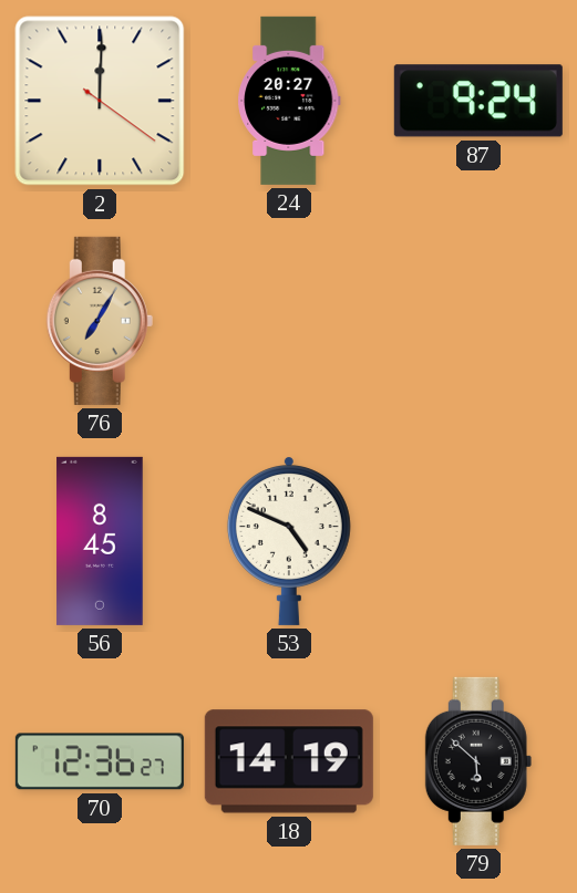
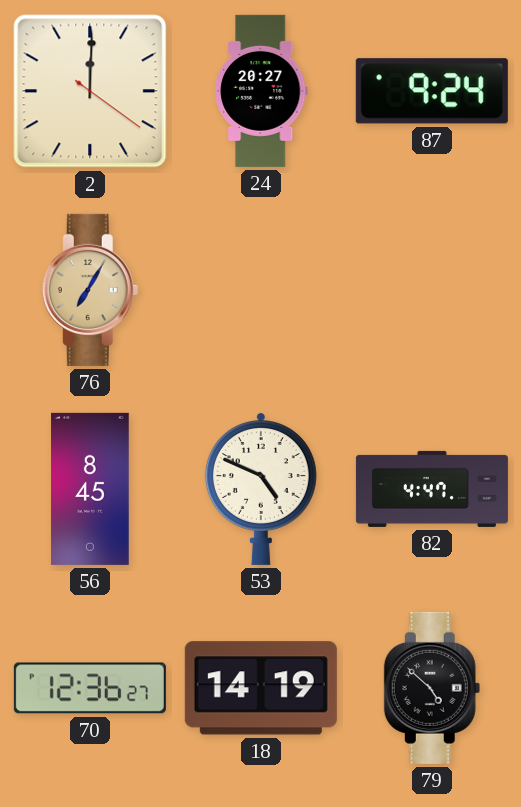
82: none -> 4:47 (432, 489)
79: 5:52 -> 4:52 (432, 688)
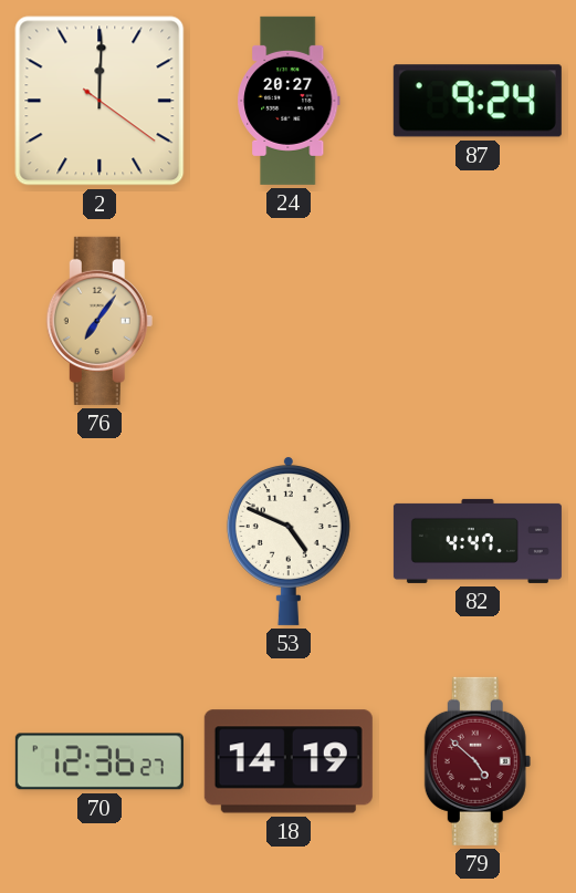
76: 7:05 -> 7:06 (100, 321)
56: 8:45 -> none (90, 489)
79 dial: black -> burgundy (478, 761)
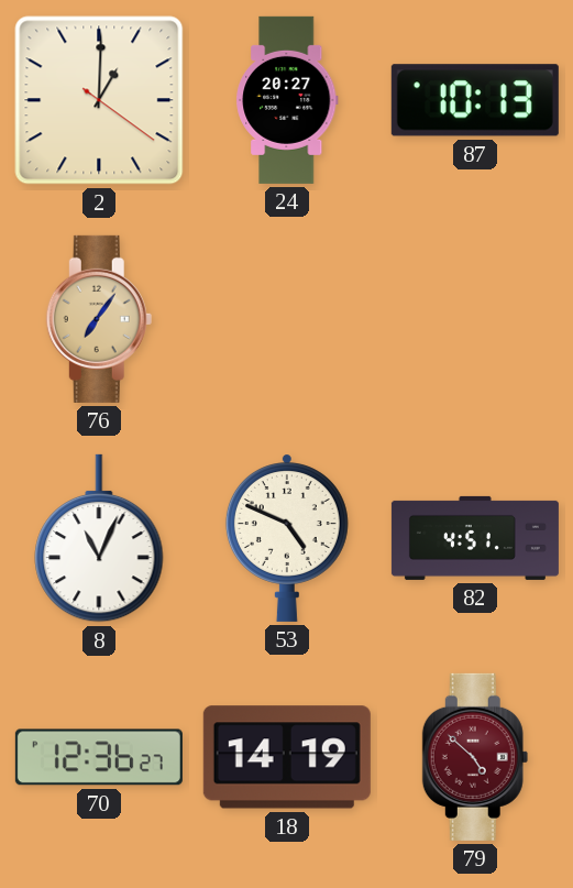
2: 12:00 -> 1:00 (99, 100)
87: 9:24 -> 10:13 (475, 100)
8: none -> 11:04 (99, 538)
82: 4:47 -> 4:51 (475, 538)
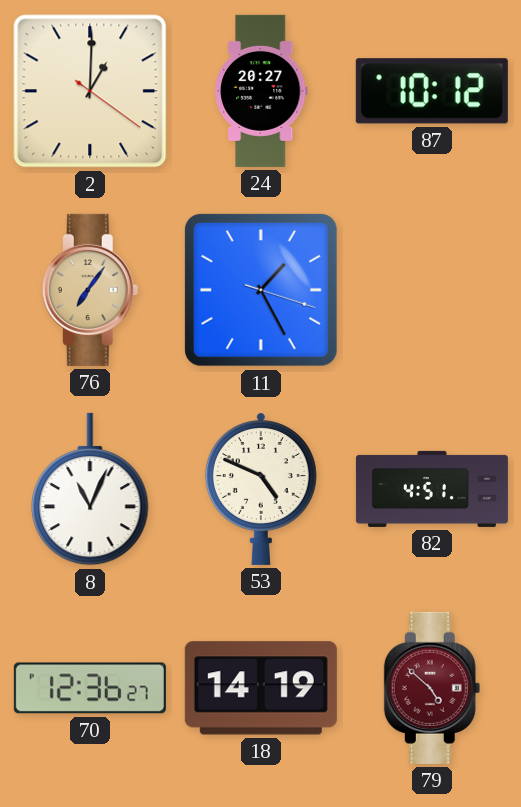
87: 10:13 -> 10:12 (432, 91)
11: none -> 1:25 (261, 290)
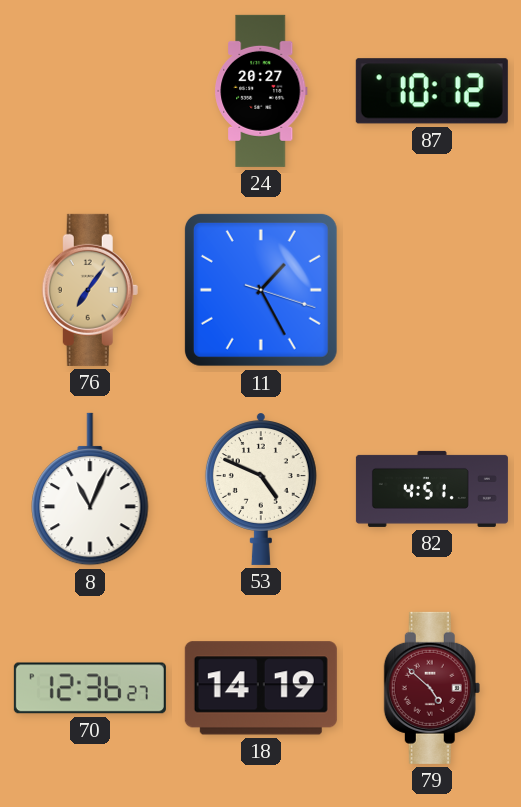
2: 1:00 -> none (90, 91)
